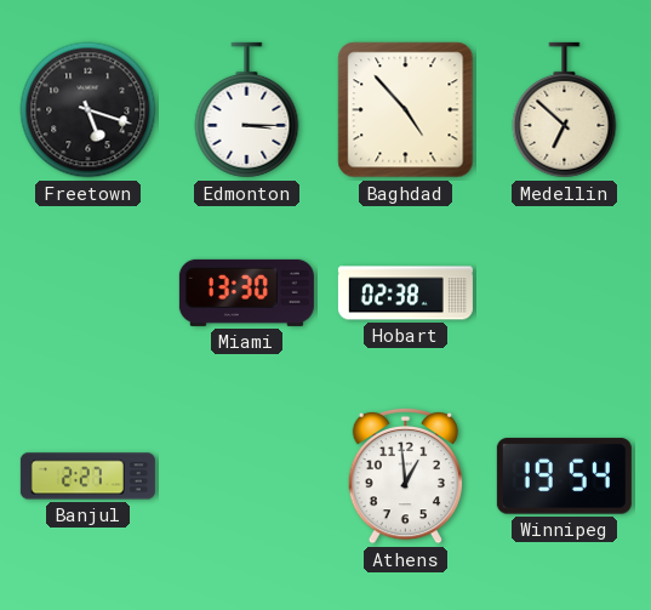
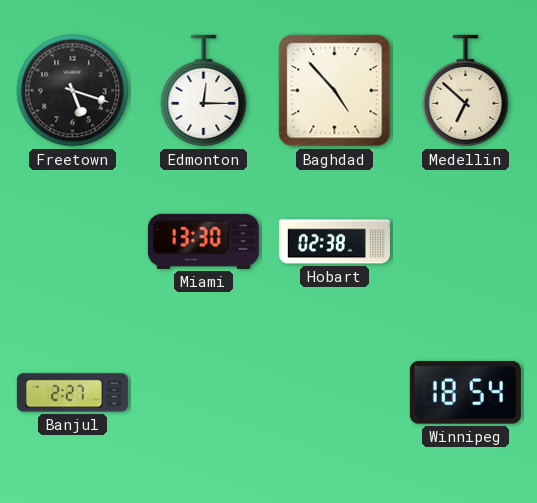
Edmonton: 3:15 -> 12:15 (204, 91)
Athens: 12:59 -> none (405, 475)
Winnipeg: 19:54 -> 18:54 (465, 393)
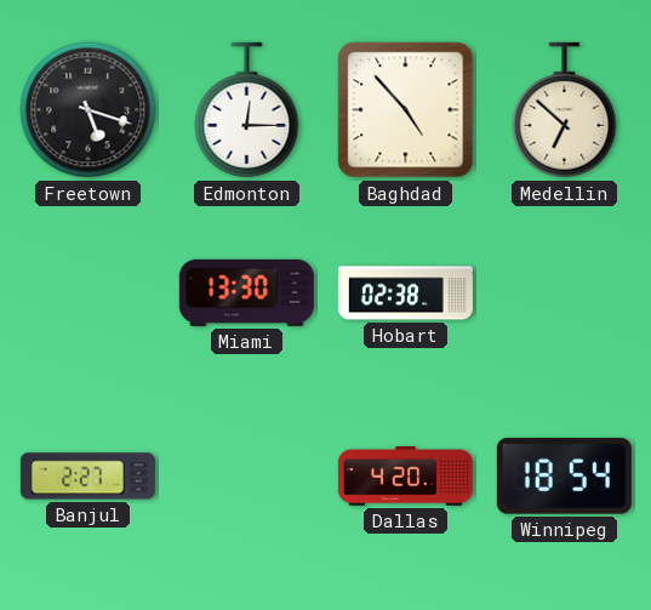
Dallas: none -> 4:20 (405, 477)
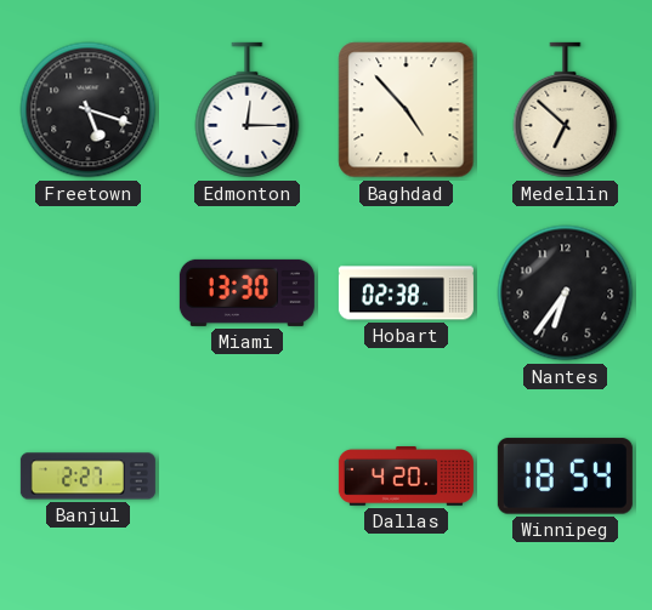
Nantes: none -> 6:36 (566, 293)
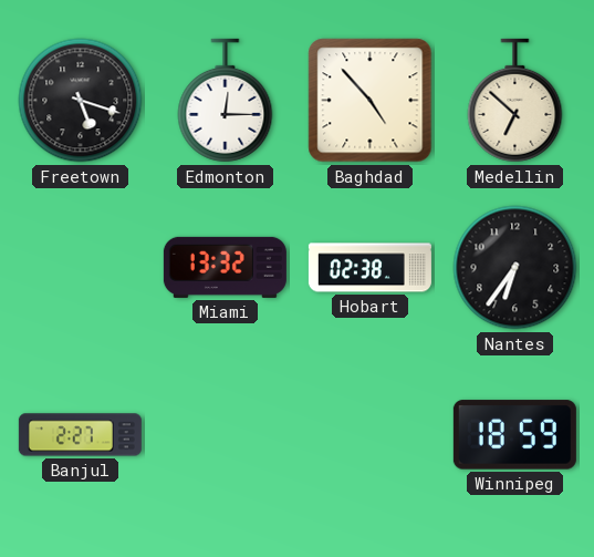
Miami: 13:30 -> 13:32 (225, 267)
Dallas: 4:20 -> none (406, 477)
Winnipeg: 18:54 -> 18:59 (514, 435)
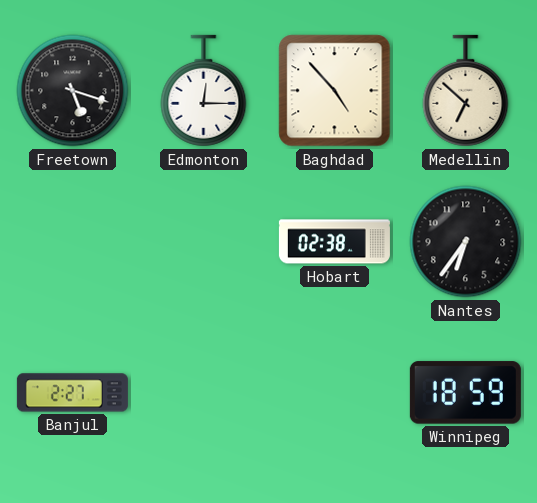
Miami: 13:32 -> none (225, 267)
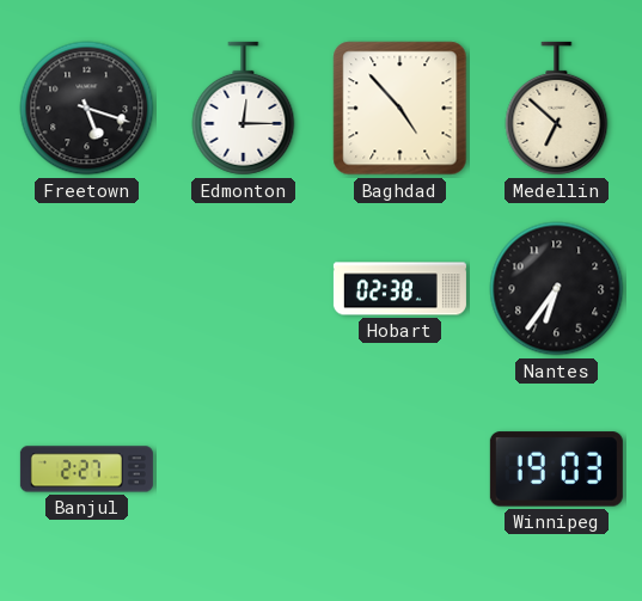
Winnipeg: 18:59 -> 19:03 (556, 470)
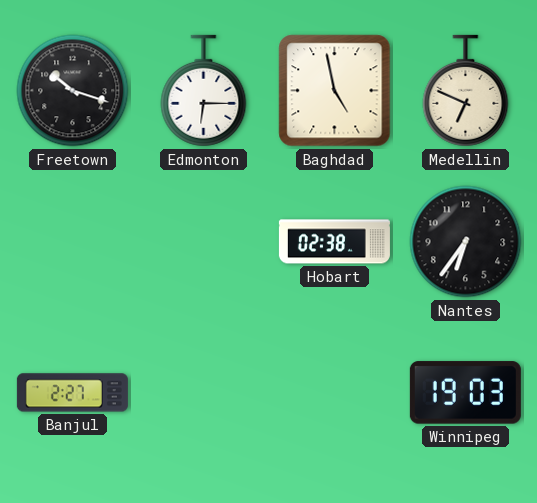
Freetown: 5:18 -> 10:18 (73, 91)
Edmonton: 12:15 -> 6:15 (204, 91)
Baghdad: 4:53 -> 4:58 (335, 91)
Medellin: 6:52 -> 6:49 (466, 91)
